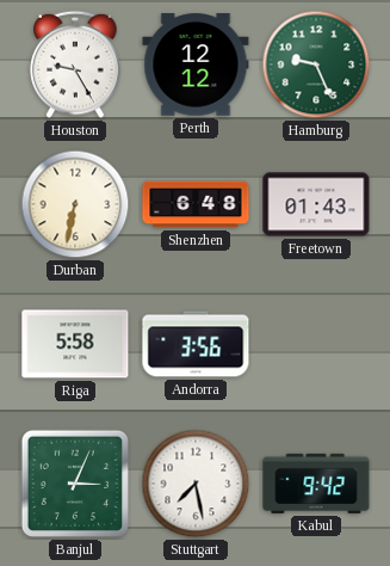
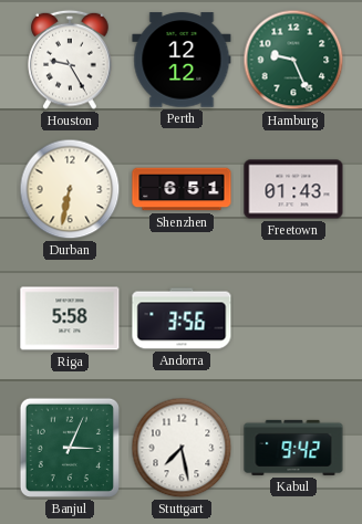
Shenzhen: 6:48 -> 6:51 (182, 189)
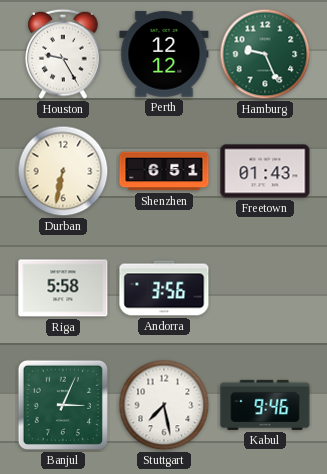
Kabul: 9:42 -> 9:46 (265, 405)
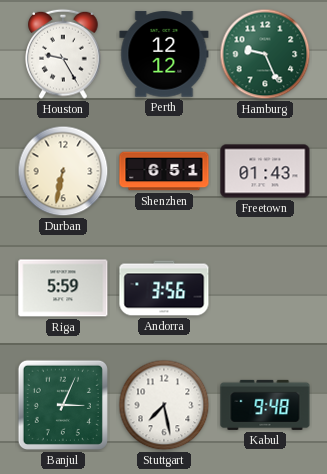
Riga: 5:58 -> 5:59 (63, 288)
Kabul: 9:46 -> 9:48 (265, 405)
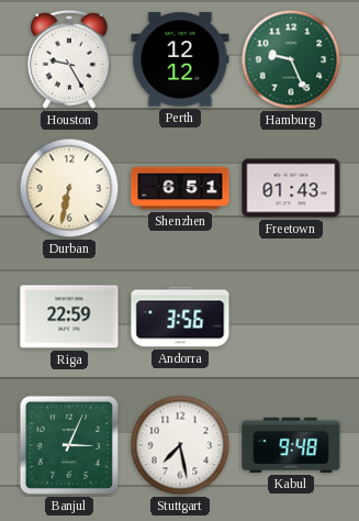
Riga: 5:59 -> 22:59 (69, 317)
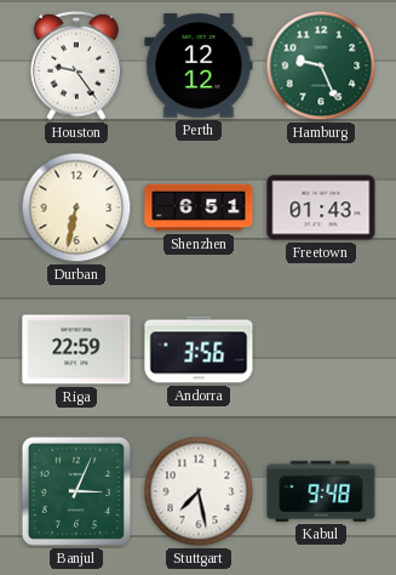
Houston: 9:25 -> 9:24 (76, 66)
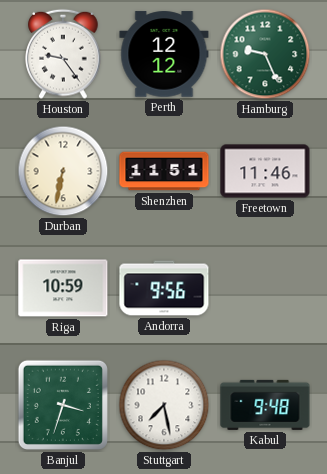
Shenzhen: 6:51 -> 11:51 (164, 171)
Freetown: 01:43 -> 11:46 (265, 171)
Riga: 22:59 -> 10:59 (63, 288)
Andorra: 3:56 -> 9:56 (164, 288)
Banjul: 3:04 -> 3:33 (63, 405)
